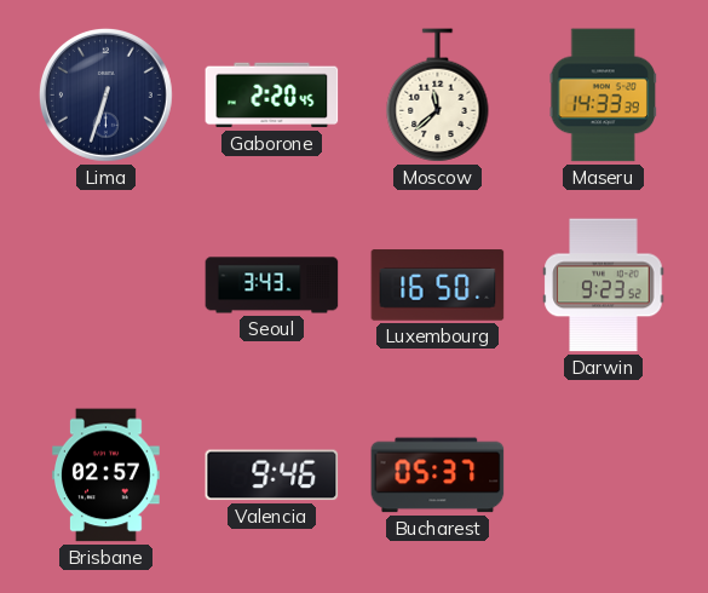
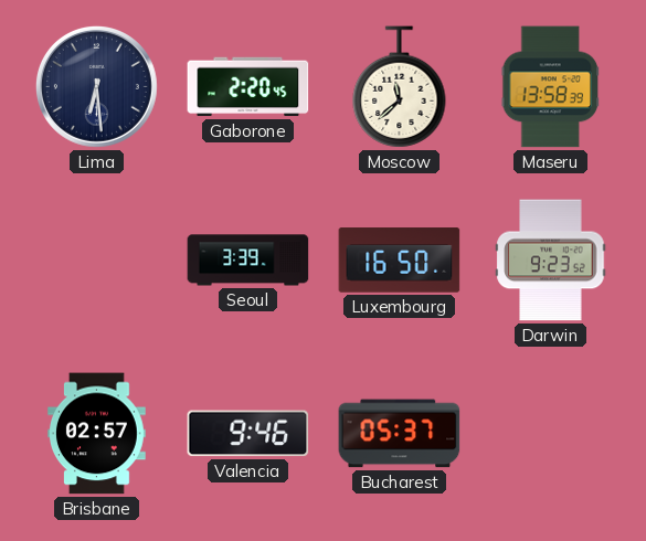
Lima: 6:33 -> 6:29 (96, 86)
Maseru: 14:33 -> 13:58 (551, 87)
Seoul: 3:43 -> 3:39 (248, 261)
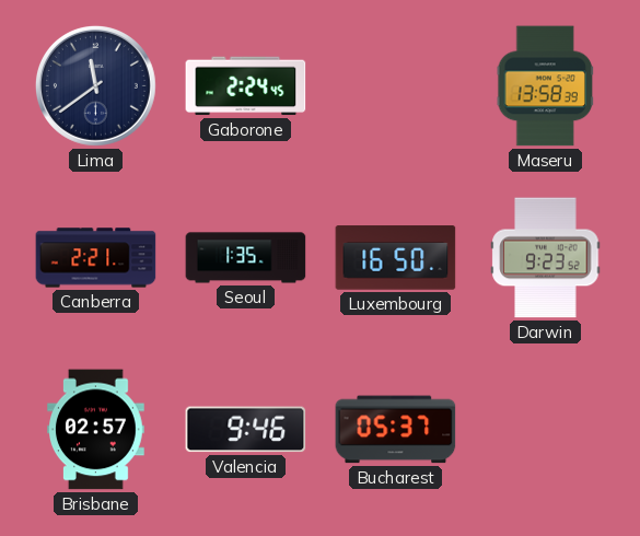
Lima: 6:29 -> 11:39 (95, 85)
Gaborone: 2:20 -> 2:24 (246, 86)
Moscow: 11:38 -> none (400, 87)
Canberra: none -> 2:21 (96, 258)
Seoul: 3:39 -> 1:35 (246, 258)
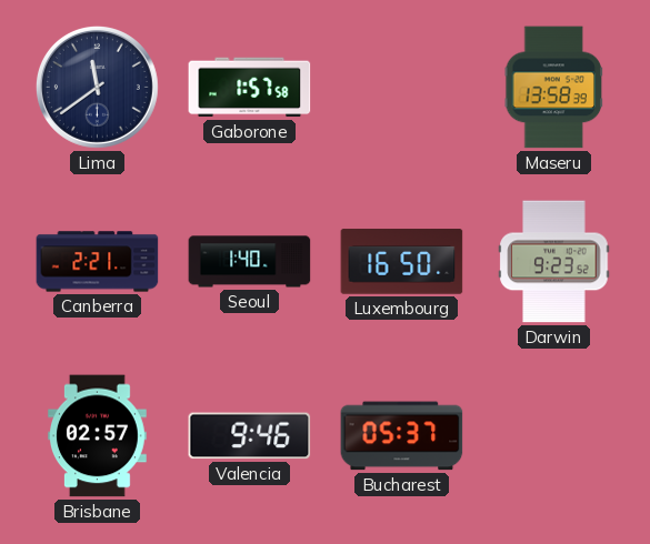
Gaborone: 2:24 -> 1:57 (250, 88)
Seoul: 1:35 -> 1:40 (250, 262)
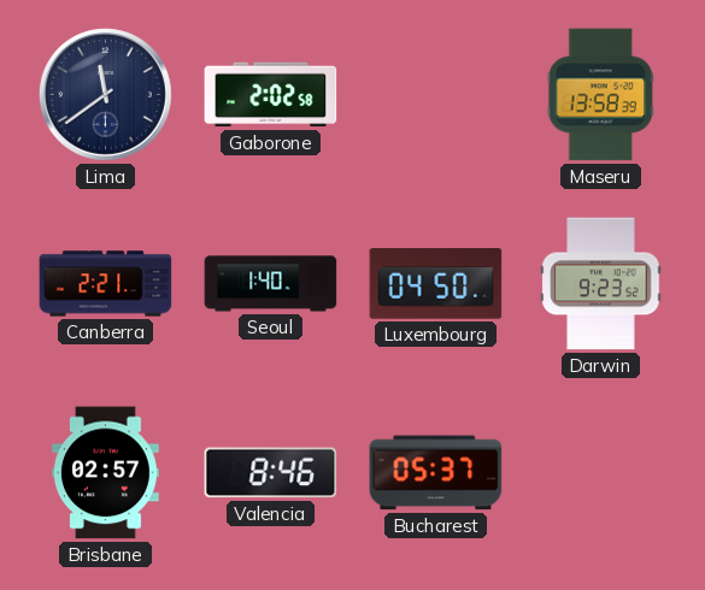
Gaborone: 1:57 -> 2:02 (271, 95)
Luxembourg: 16:50 -> 04:50 (436, 284)
Valencia: 9:46 -> 8:46 (271, 473)
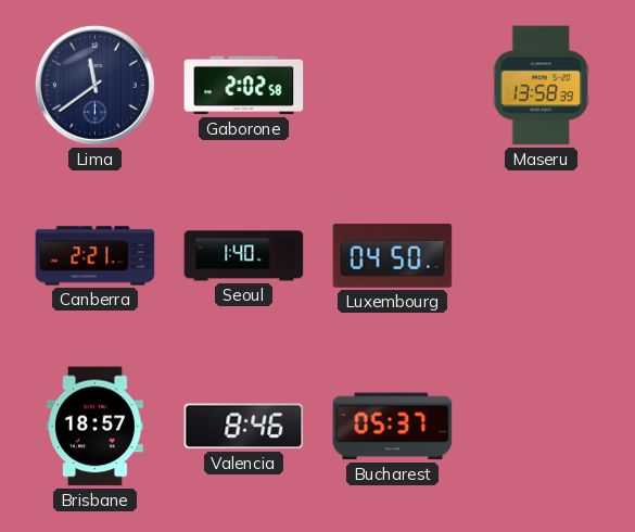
Darwin: 9:23 -> none (601, 284)
Brisbane: 02:57 -> 18:57 (96, 427)
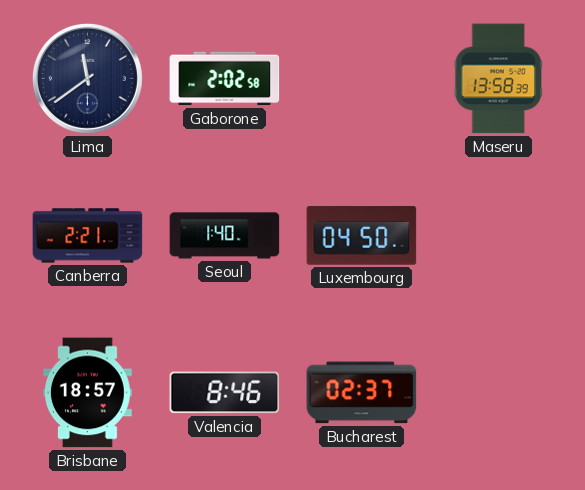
Bucharest: 05:37 -> 02:37 (362, 393)
